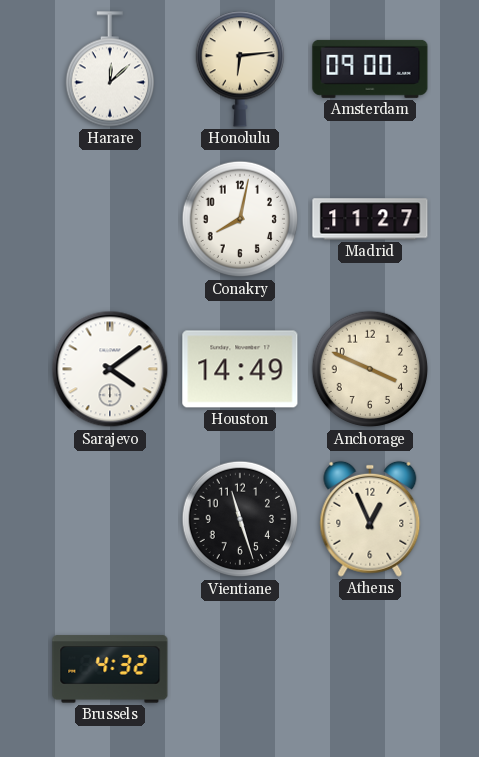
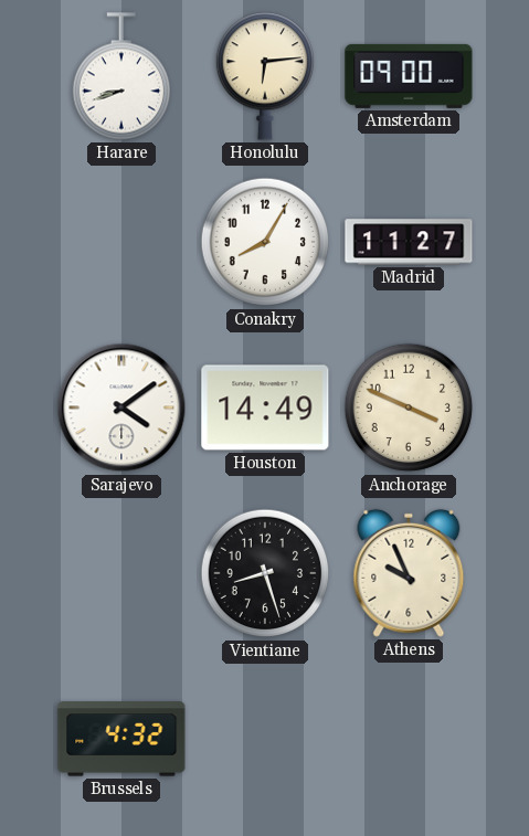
Harare: 12:08 -> 8:42 (120, 76)
Conakry: 8:02 -> 8:05 (265, 242)
Vientiane: 11:27 -> 8:27 (265, 573)
Athens: 12:56 -> 9:56 (409, 573)
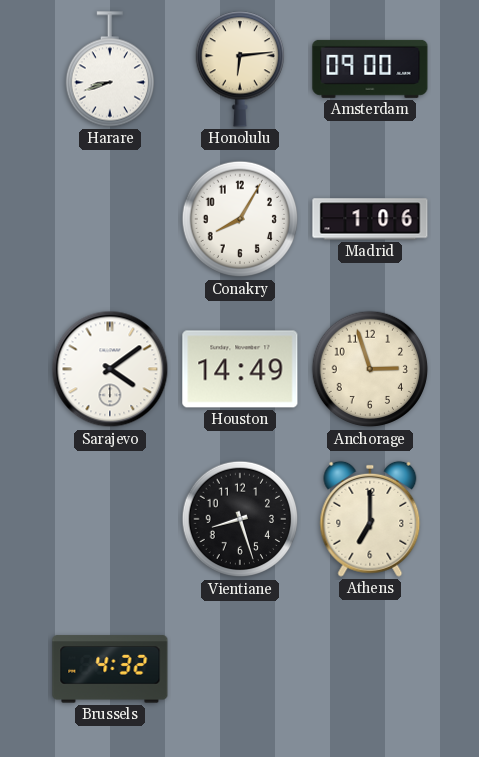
Madrid: 11:27 -> 1:06 (370, 219)
Anchorage: 3:49 -> 2:57 (370, 369)
Athens: 9:56 -> 7:00 (370, 519)
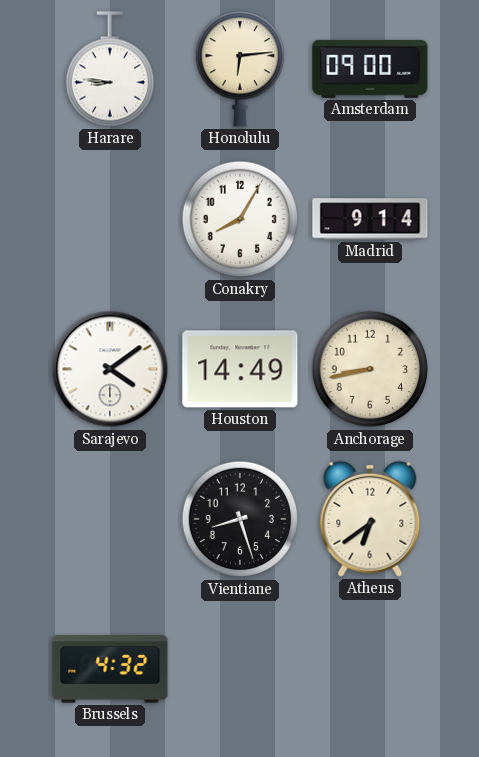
Harare: 8:42 -> 8:46 (109, 69)
Madrid: 1:06 -> 9:14 (370, 219)
Anchorage: 2:57 -> 8:43 (370, 369)
Athens: 7:00 -> 6:39 (370, 519)
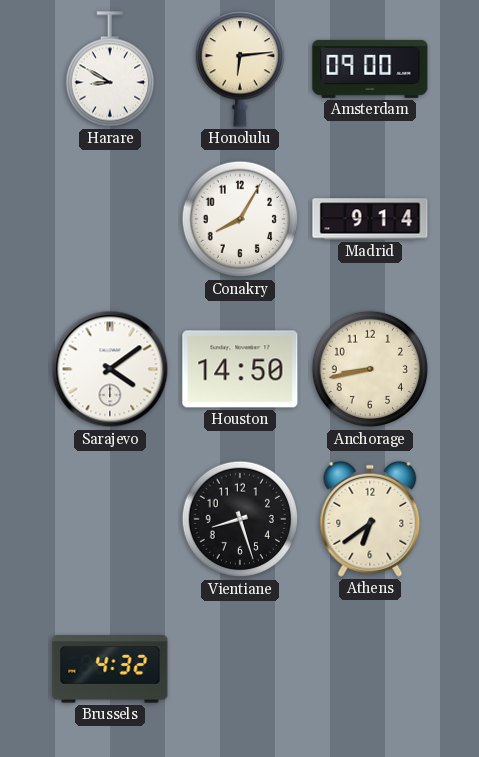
Harare: 8:46 -> 8:50 (109, 69)
Houston: 14:49 -> 14:50 (240, 369)
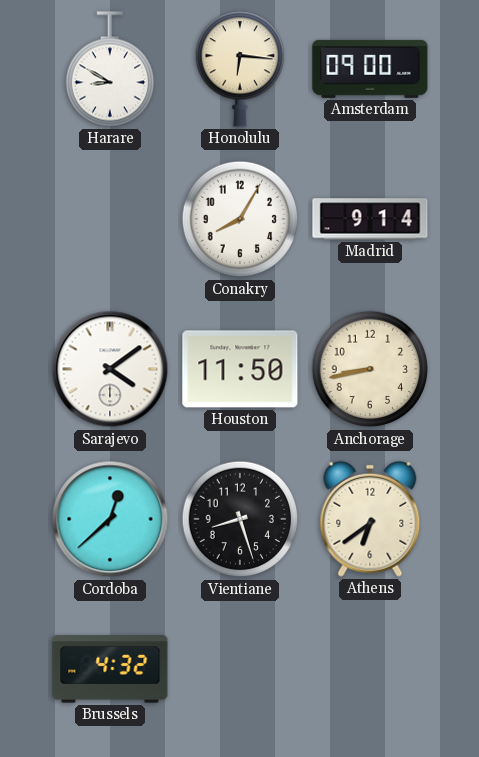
Honolulu: 6:14 -> 6:16 (239, 69)
Houston: 14:50 -> 11:50 (240, 369)
Cordoba: none -> 12:38 (110, 519)
